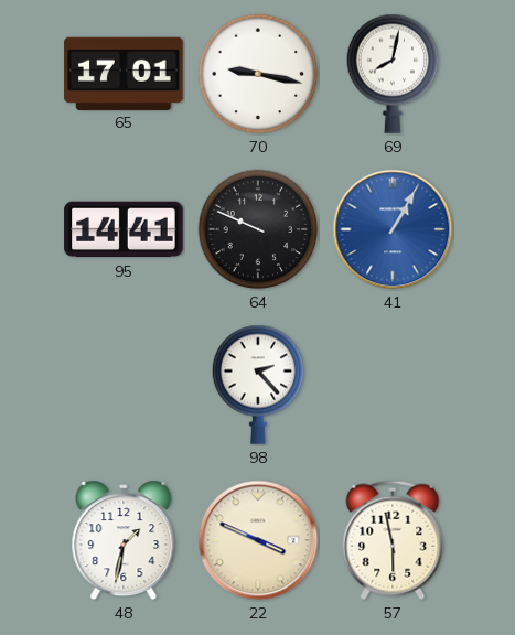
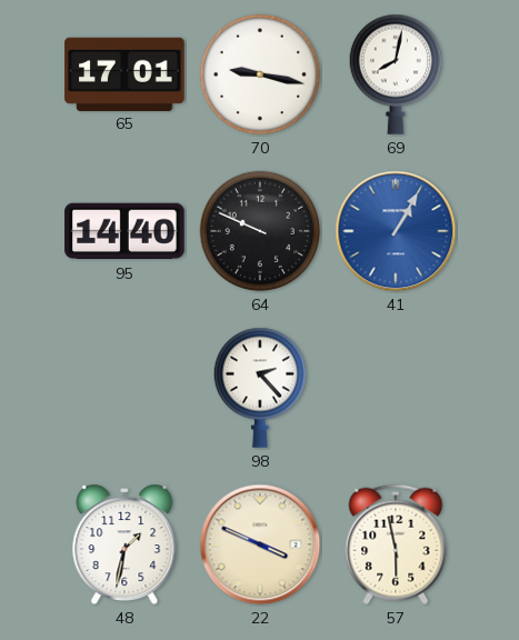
95: 14:41 -> 14:40 (124, 231)
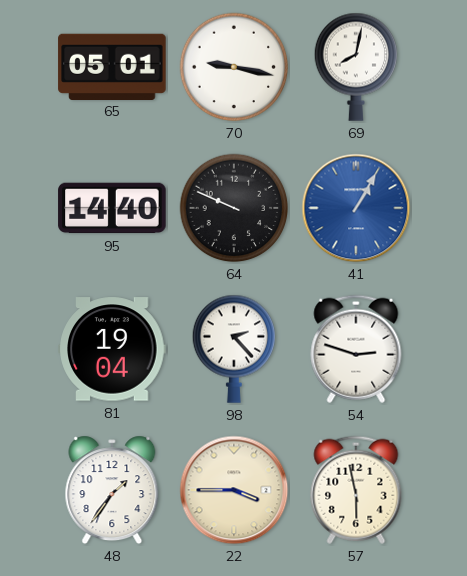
65: 17:01 -> 05:01 (112, 66)
81: none -> 19:04 (112, 349)
54: none -> 2:48 (356, 349)
48: 1:32 -> 1:36 (112, 490)
22: 3:49 -> 3:45 (234, 490)
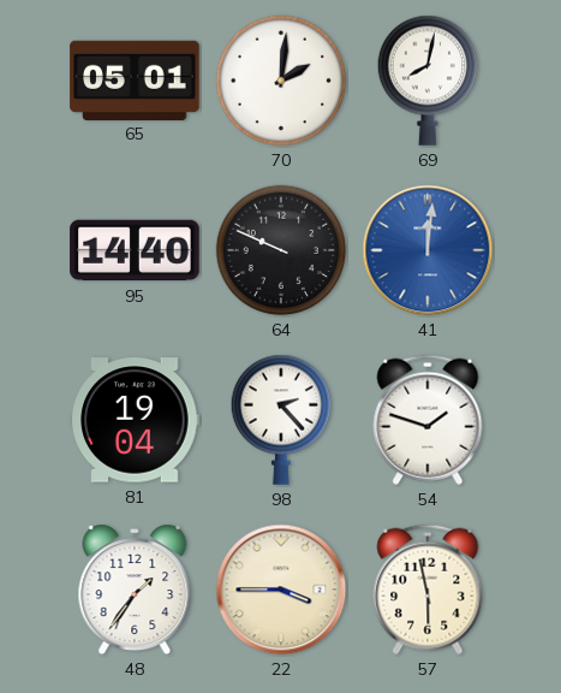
70: 9:17 -> 2:01 (281, 81)
41: 1:05 -> 12:01 (428, 250)
54: 2:48 -> 1:48 (428, 420)
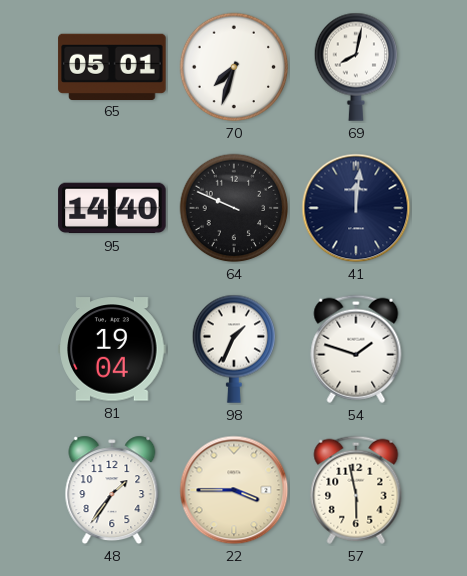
70: 2:01 -> 7:33 (234, 67)
41 dial: blue -> navy (356, 208)
98: 2:23 -> 1:34 (234, 349)
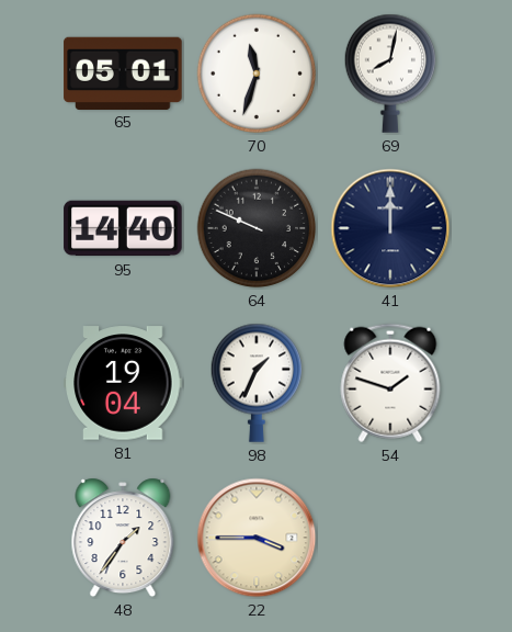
70: 7:33 -> 11:33 (257, 74)
41: 12:01 -> 12:00 (390, 228)
57: 5:58 -> none (356, 490)
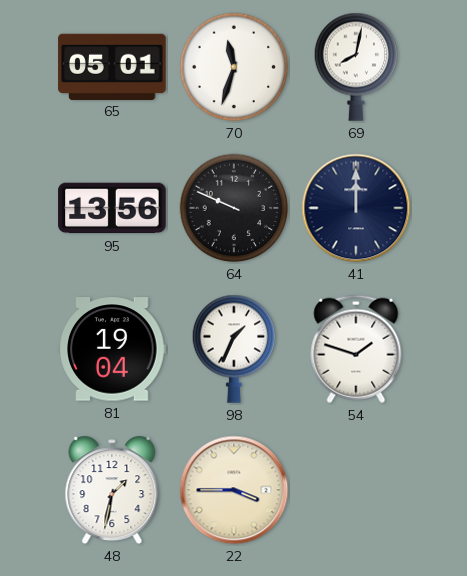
95: 14:40 -> 13:56 (112, 208)
48: 1:36 -> 1:32 (112, 490)
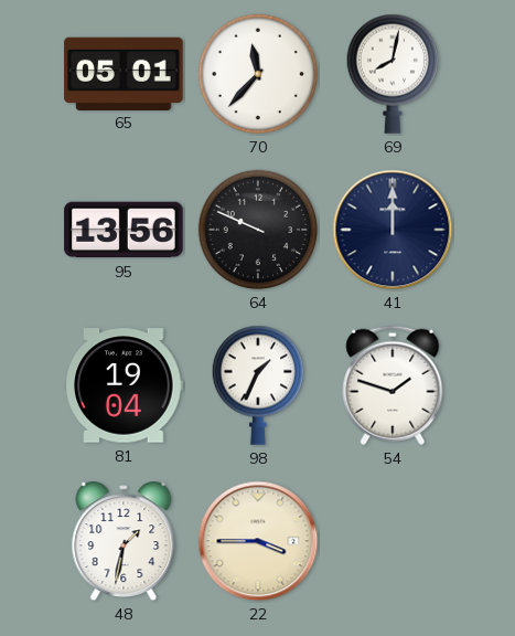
70: 11:33 -> 11:37 (258, 74)
